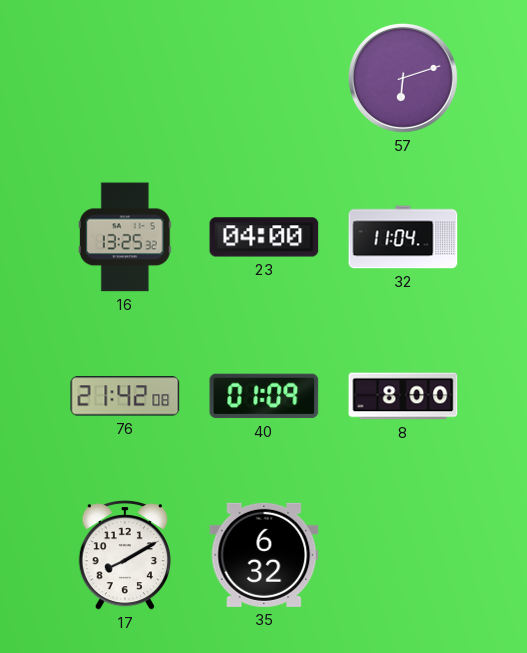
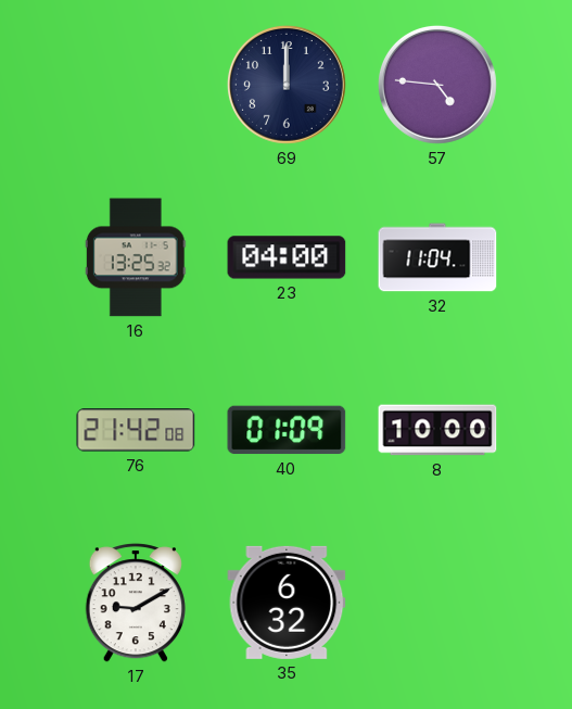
69: none -> 12:00 (287, 85)
57: 6:12 -> 4:46 (437, 85)
8: 8:00 -> 10:00 (437, 430)
17: 8:10 -> 9:10 (136, 603)
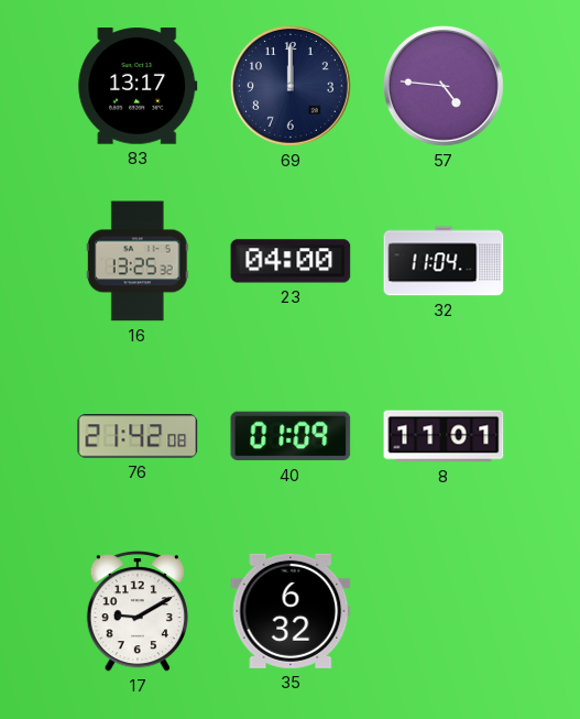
83: none -> 13:17 (138, 86)
8: 10:00 -> 11:01 (444, 436)
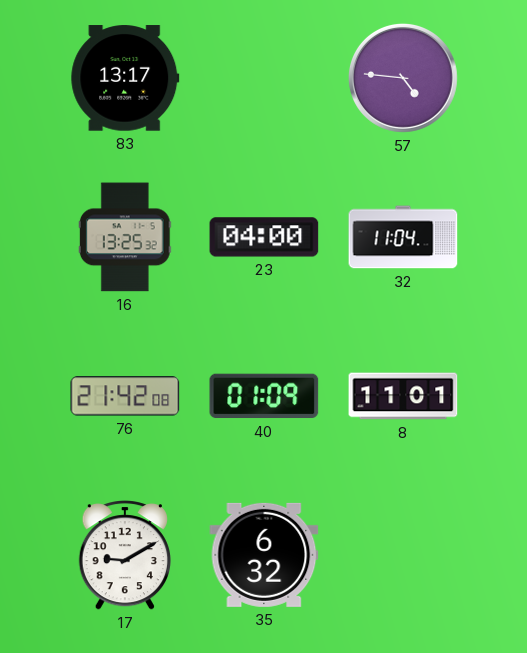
69: 12:00 -> none (291, 86)
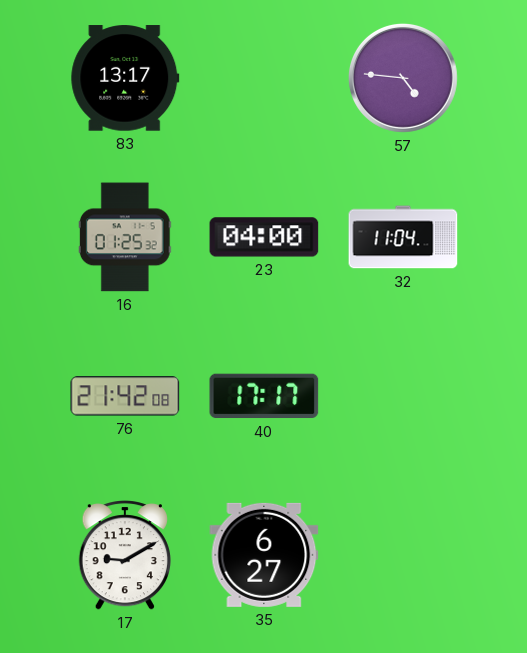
16: 13:25 -> 01:25 (125, 237)
40: 01:09 -> 17:17 (264, 396)
8: 11:01 -> none (403, 396)
35: 6:32 -> 6:27 (264, 555)
